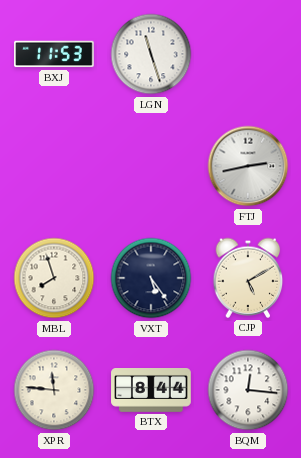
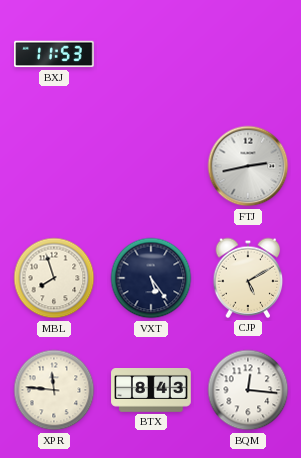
LGN: 11:27 -> none (151, 54)
BTX: 8:44 -> 8:43 (151, 391)
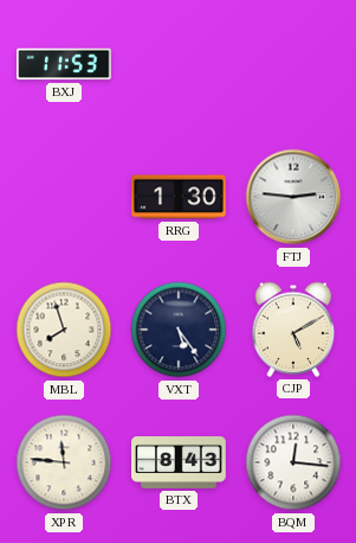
RRG: none -> 1:30 (179, 197)
FTJ: 2:43 -> 2:46 (293, 197)
